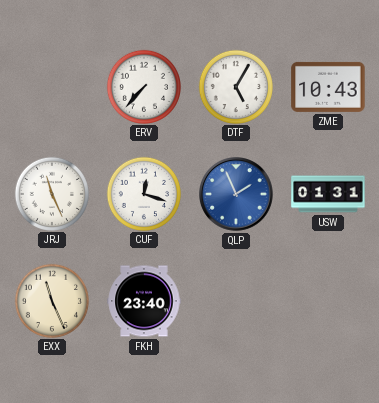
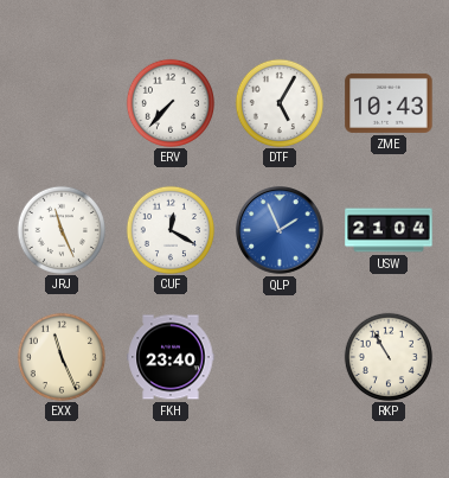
CUF: 12:18 -> 12:20 (169, 229)
USW: 01:31 -> 21:04 (389, 230)
RKP: none -> 10:55 (387, 356)
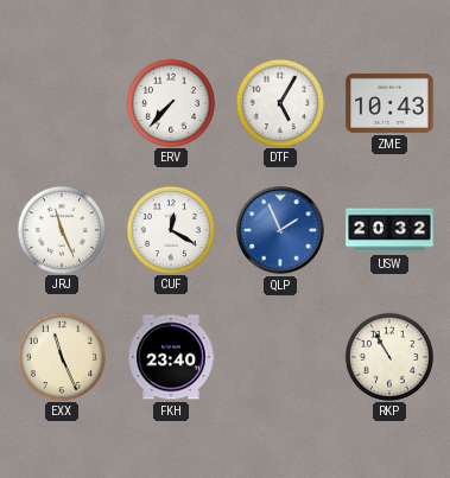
USW: 21:04 -> 20:32 (389, 230)
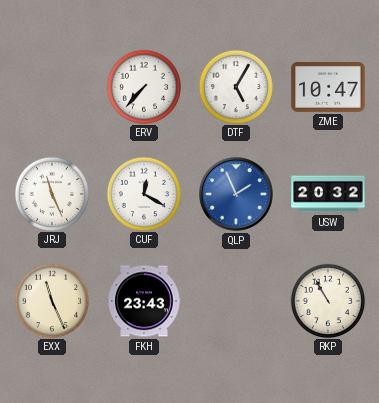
ZME: 10:43 -> 10:47 (328, 87)
FKH: 23:40 -> 23:43 (144, 301)
